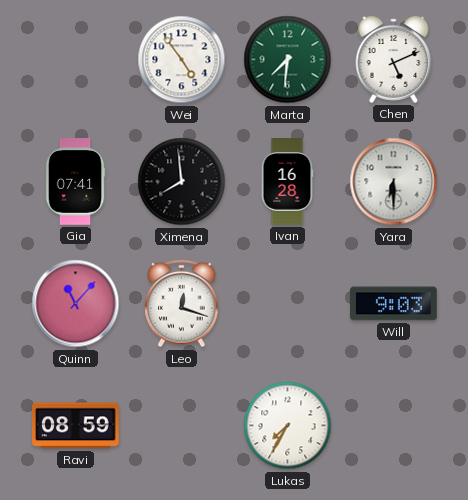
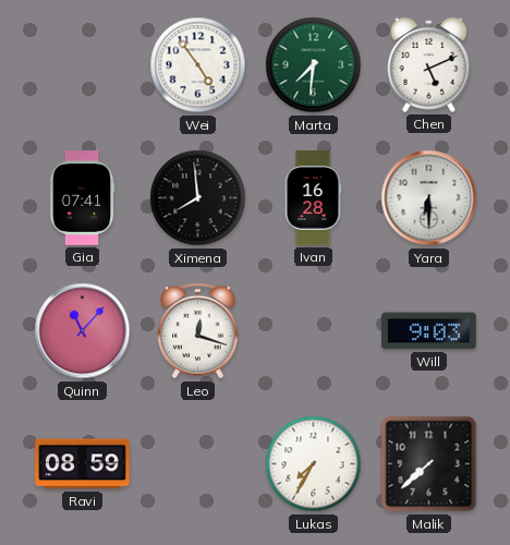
Malik: none -> 7:38 (429, 464)
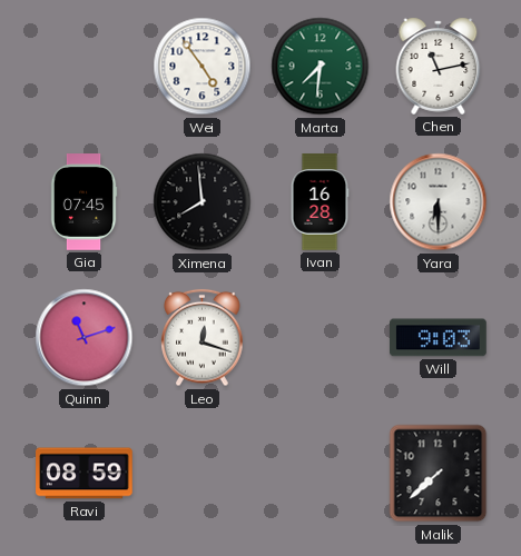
Chen: 5:11 -> 11:13 (439, 66)
Gia: 07:41 -> 07:45 (83, 202)
Quinn: 11:07 -> 11:12 (85, 338)
Lukas: 7:35 -> none (314, 464)
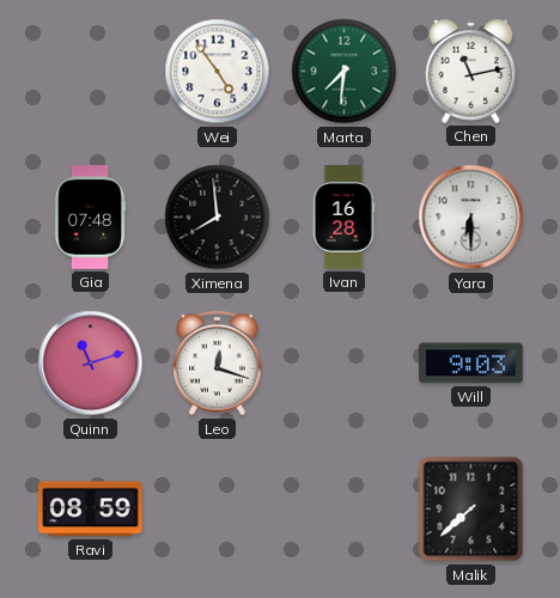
Gia: 07:45 -> 07:48 (90, 218)
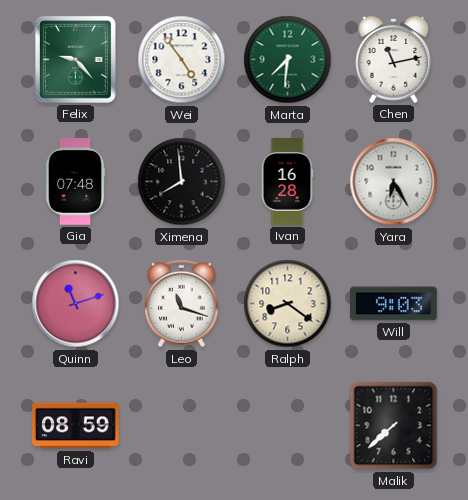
Felix: none -> 9:23 (75, 59)
Yara: 6:30 -> 6:25 (394, 182)
Leo: 12:18 -> 11:18 (182, 304)
Ralph: none -> 8:21 (288, 304)
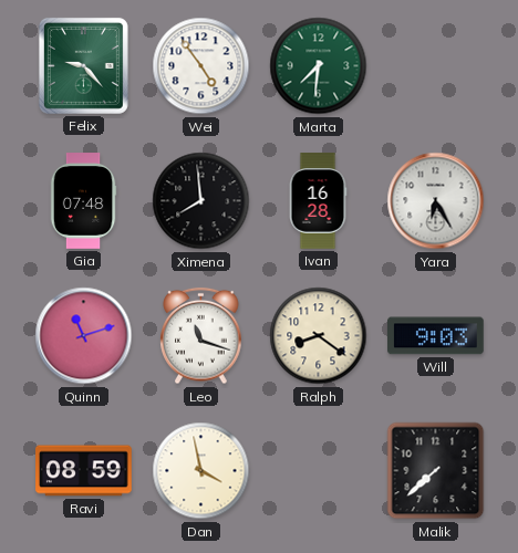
Chen: 11:13 -> none (394, 59)
Dan: none -> 3:58 (201, 471)
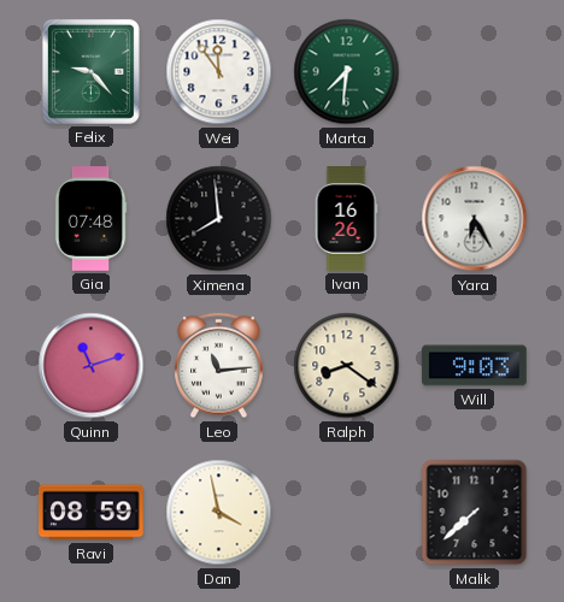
Wei: 4:54 -> 11:54 (219, 72)
Ivan: 16:28 -> 16:26 (346, 219)
Leo: 11:18 -> 11:14 (219, 366)
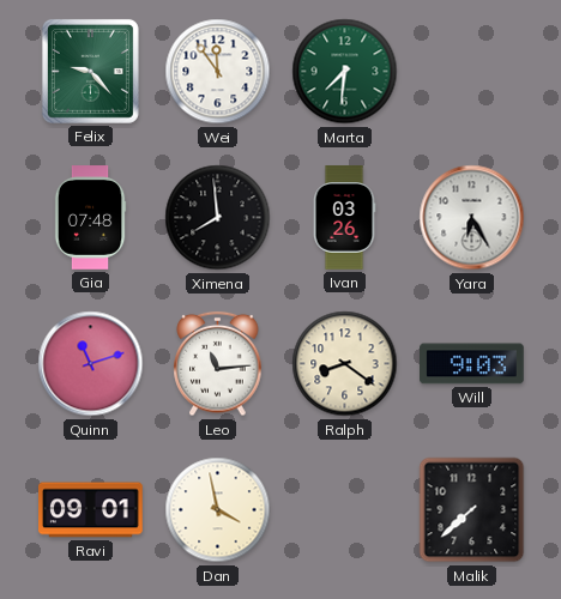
Ivan: 16:26 -> 03:26 (344, 218)
Ravi: 08:59 -> 09:01 (91, 510)
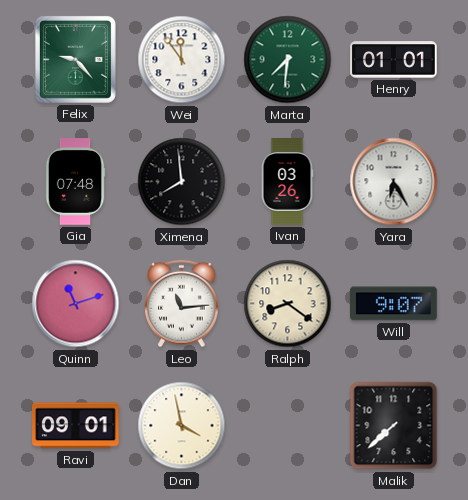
Henry: none -> 01:01 (394, 60)
Will: 9:03 -> 9:07 (394, 304)
